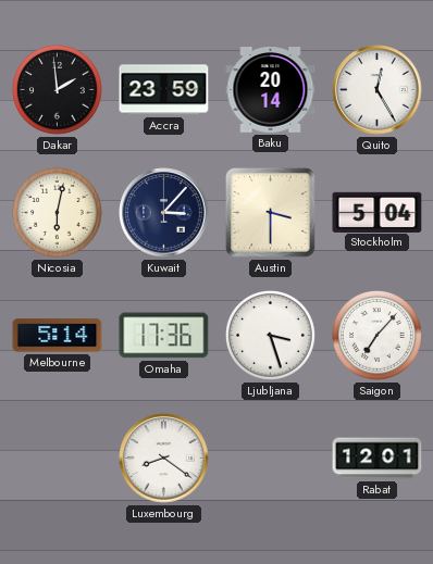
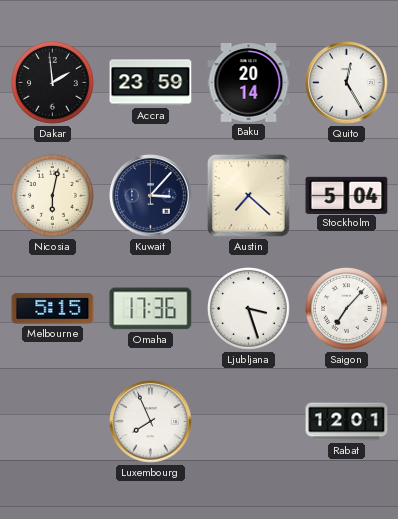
Austin: 3:30 -> 7:22 (249, 196)
Melbourne: 5:14 -> 5:15 (53, 309)
Luxembourg: 8:21 -> 7:56 (151, 422)
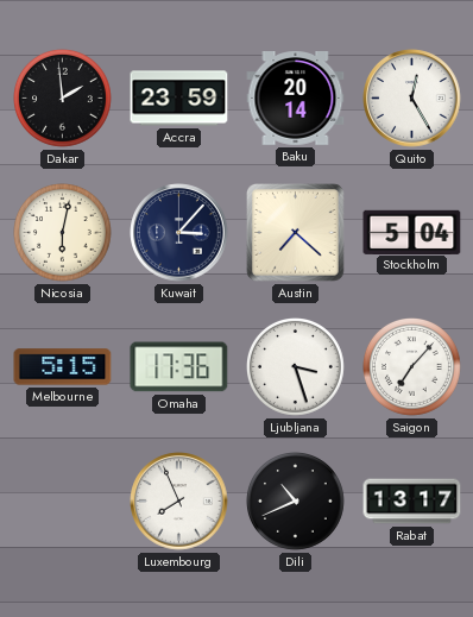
Dili: none -> 10:41 (296, 502)
Rabat: 12:01 -> 13:17 (412, 502)
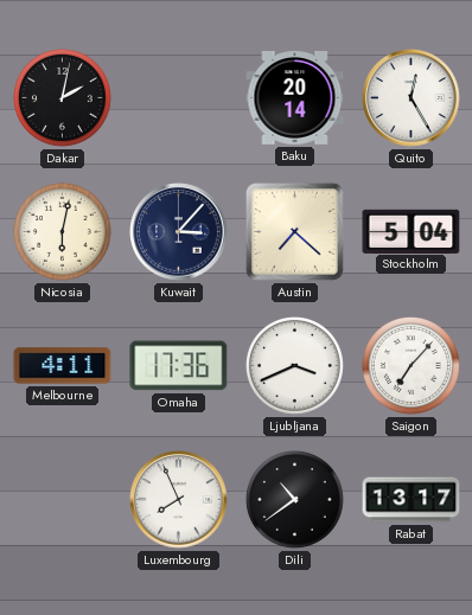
Dakar: 1:59 -> 2:02 (63, 98)
Accra: 23:59 -> none (179, 99)
Melbourne: 5:15 -> 4:11 (63, 366)
Ljubljana: 3:27 -> 3:41 (295, 366)
Dili: 10:41 -> 10:39 (295, 500)
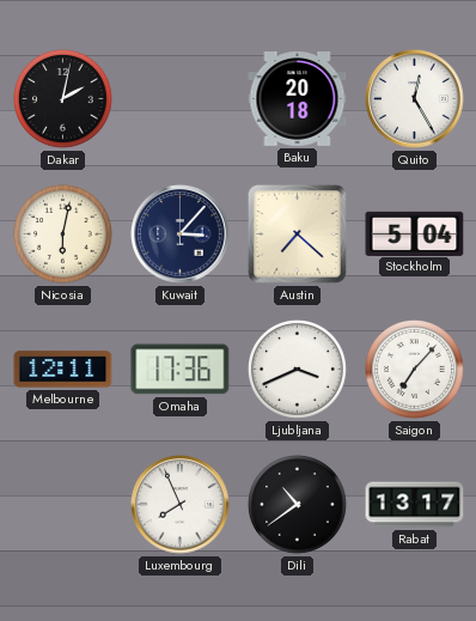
Baku: 20:14 -> 20:18 (298, 99)
Melbourne: 4:11 -> 12:11 (63, 370)
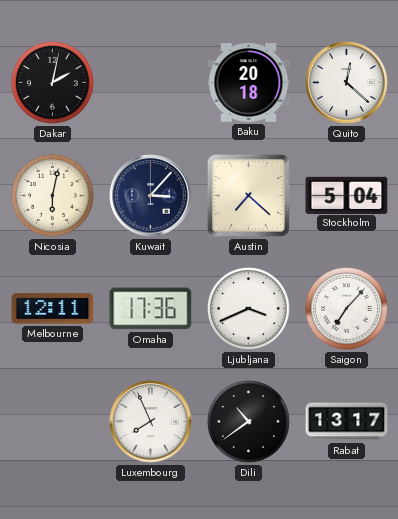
Quito: 12:25 -> 12:22 (347, 83)
